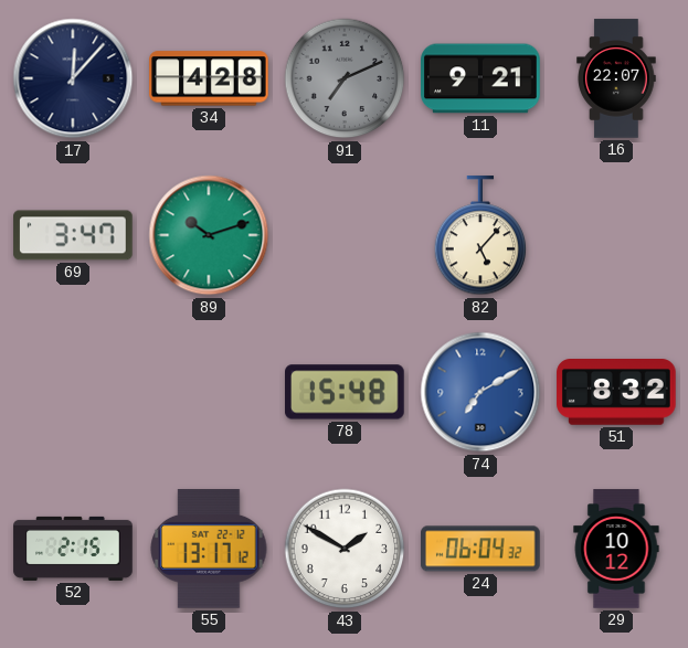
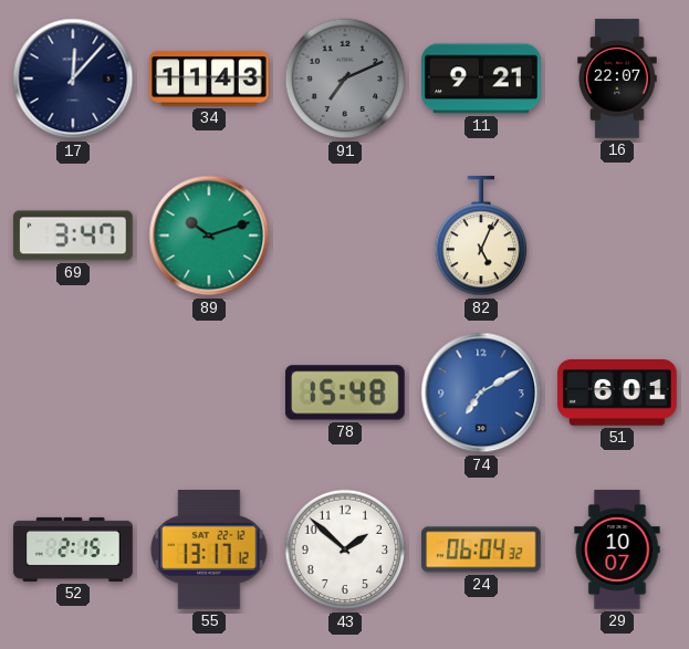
34: 4:28 -> 11:43 (209, 78)
82: 5:07 -> 5:04 (481, 237)
51: 8:32 -> 6:01 (617, 394)
43: 1:50 -> 1:52 (345, 549)
29: 10:12 -> 10:07 (617, 549)
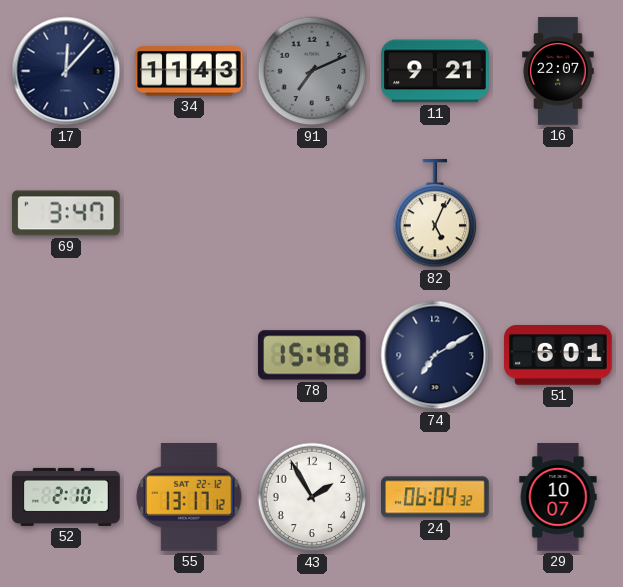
89: 10:12 -> none (209, 235)
74 dial: blue -> navy (435, 355)
52: 2:15 -> 2:10 (66, 497)
43: 1:52 -> 1:55 (312, 497)
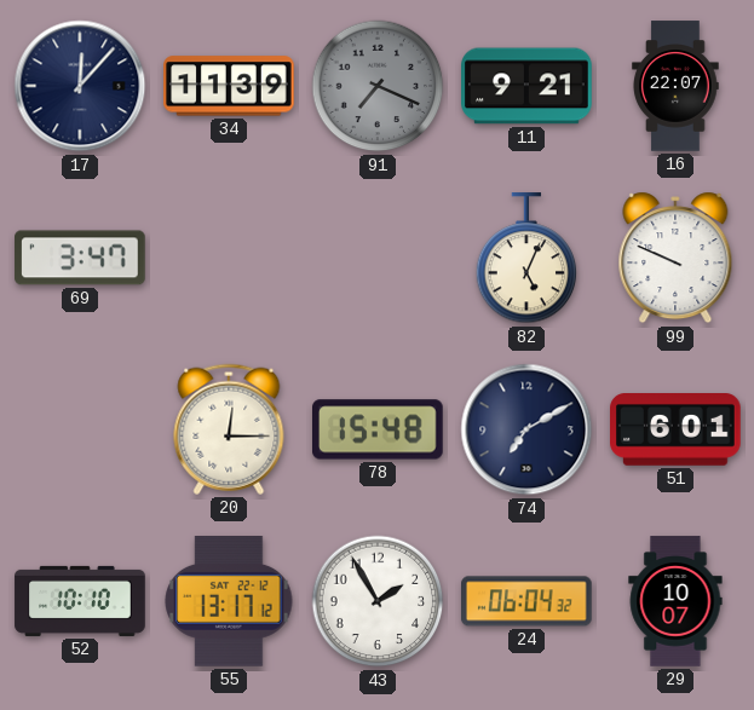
34: 11:43 -> 11:39 (229, 86)
91: 7:11 -> 7:19 (378, 86)
99: none -> 9:49 (675, 258)
20: none -> 12:15 (229, 429)
52: 2:10 -> 10:10 (80, 601)
